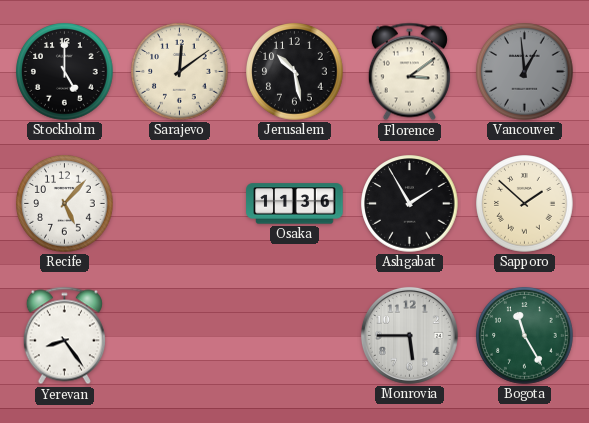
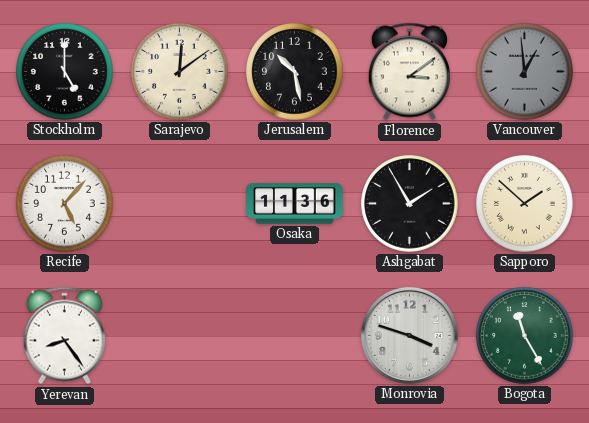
Monrovia: 5:45 -> 3:48 (409, 335)
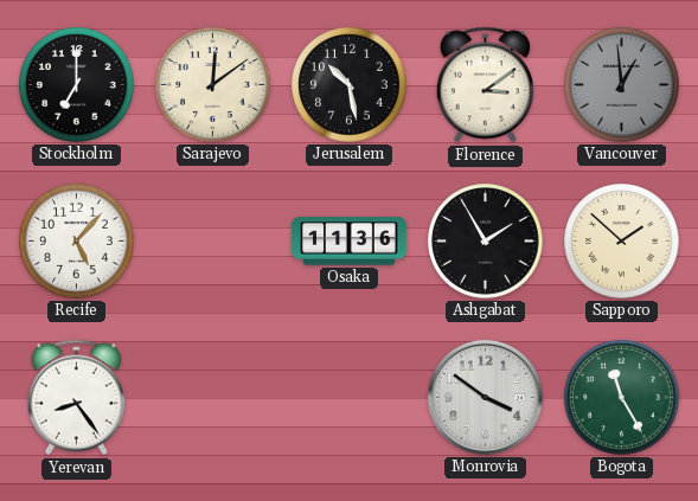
Stockholm: 5:00 -> 7:00 (77, 85)
Monrovia: 3:48 -> 3:51 (485, 397)
